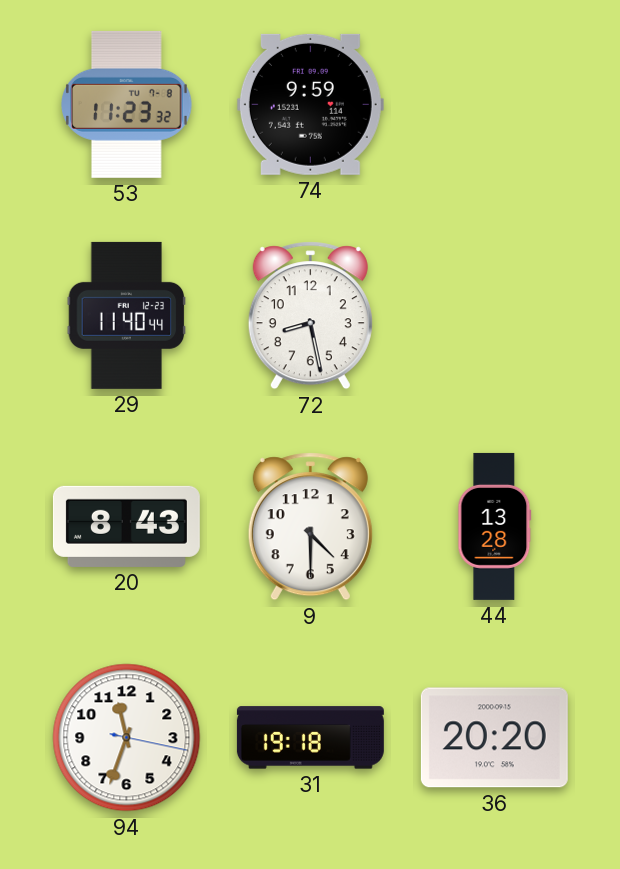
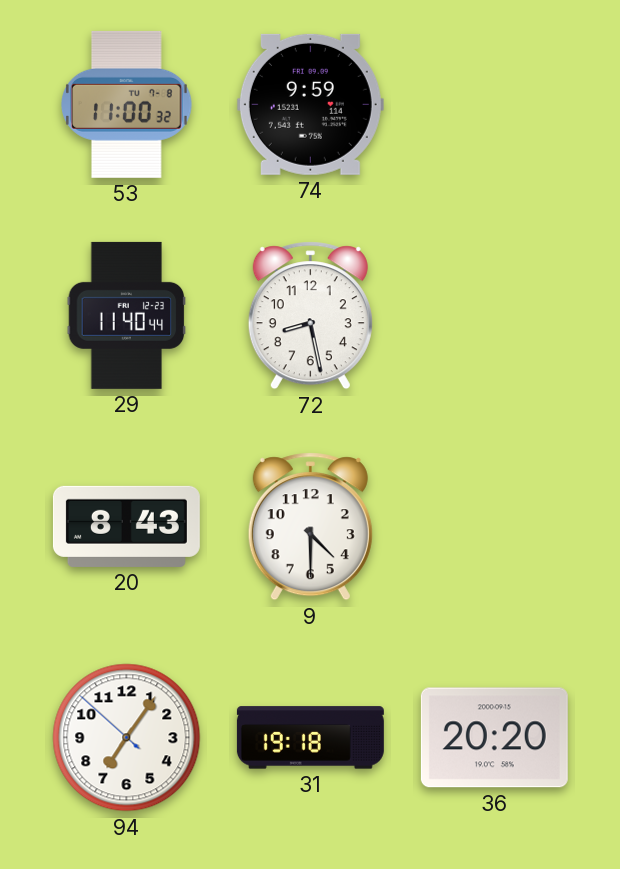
53: 11:23 -> 11:00 (127, 104)
44: 13:28 -> none (495, 526)
94: 11:33 -> 7:05 (127, 738)
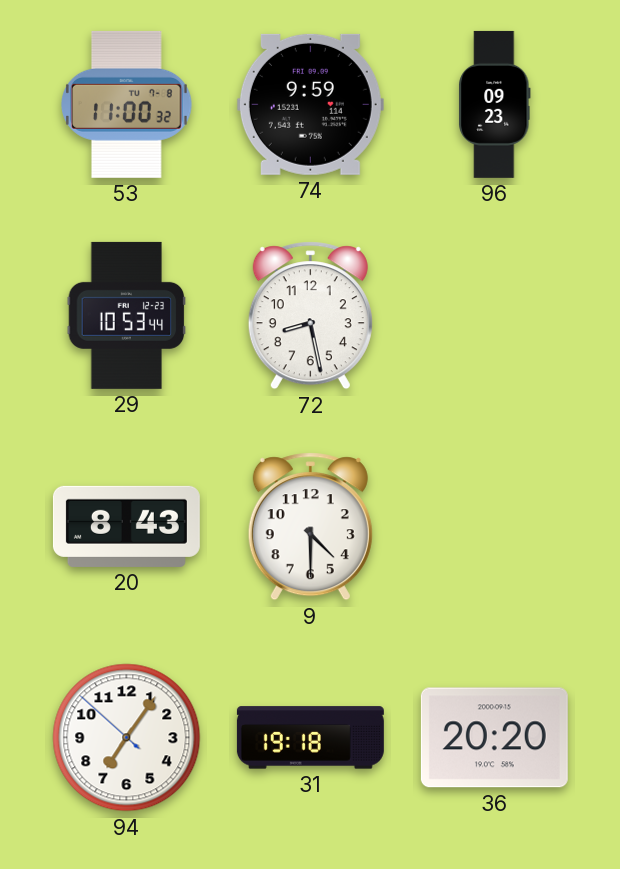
96: none -> 09:23 (495, 104)
29: 11:40 -> 10:53 (127, 315)
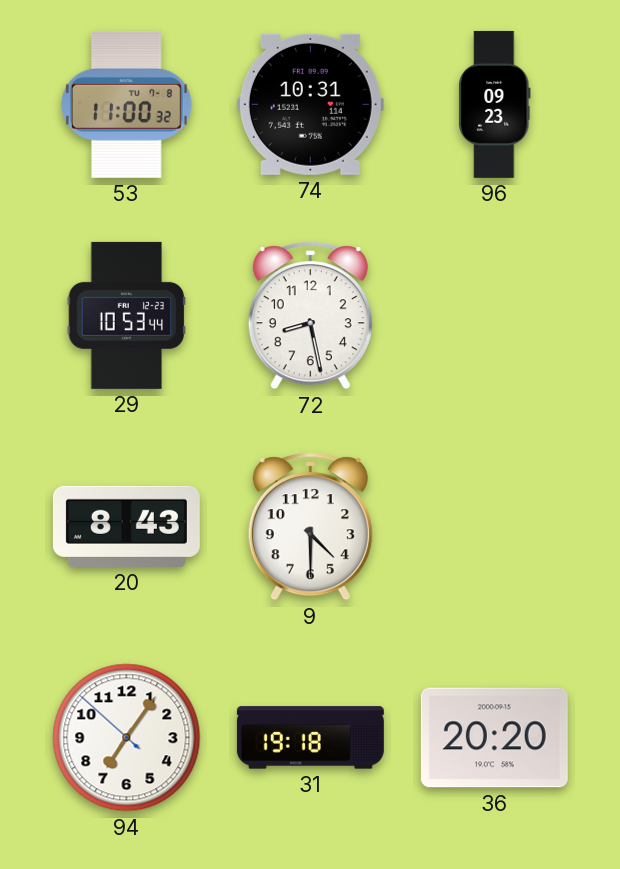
74: 9:59 -> 10:31 (310, 104)
